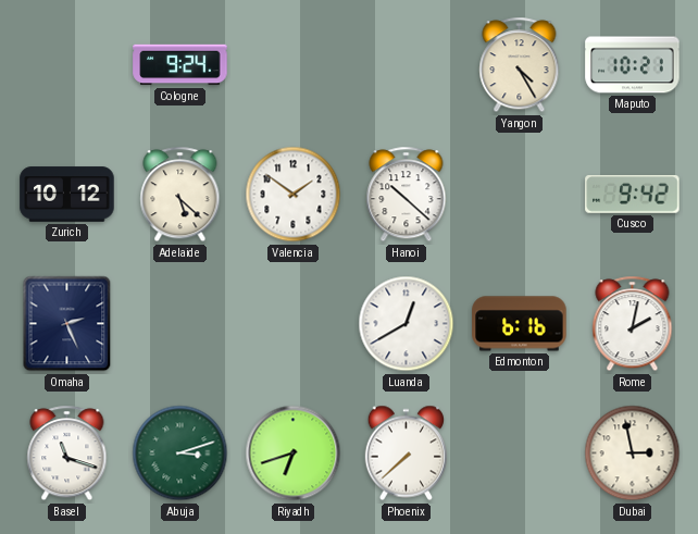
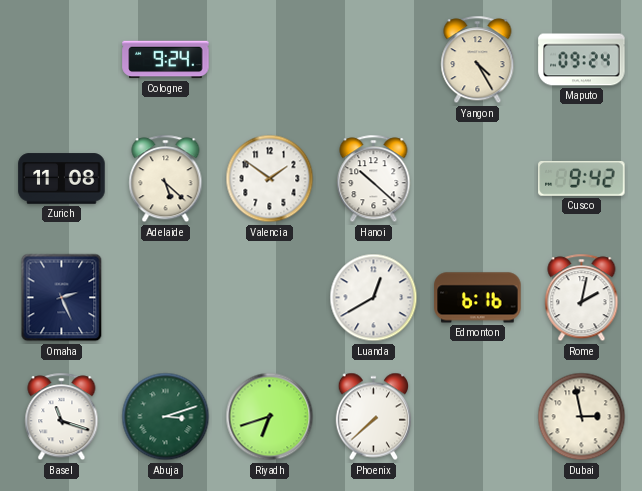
Maputo: 10:21 -> 09:24 (582, 60)
Zurich: 10:12 -> 11:08 (62, 179)
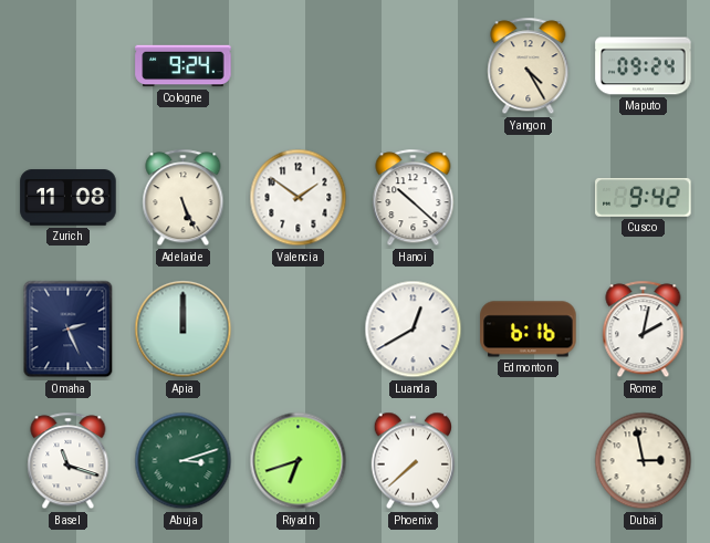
Adelaide: 5:22 -> 5:26 (184, 198)
Apia: none -> 12:00 (184, 330)
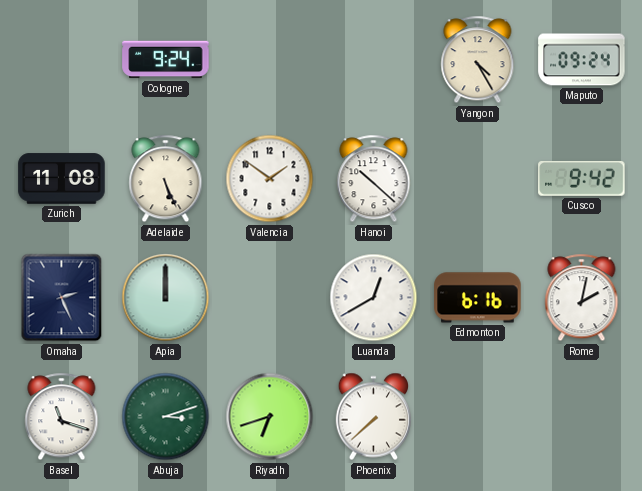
Dubai: 2:58 -> none (644, 461)
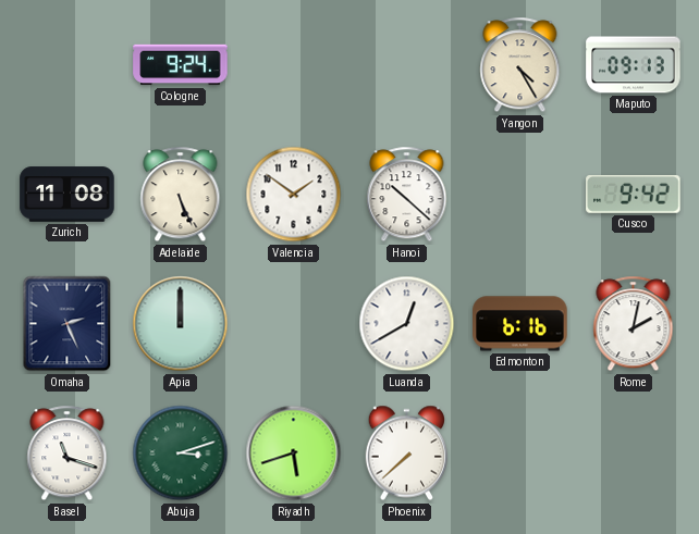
Maputo: 09:24 -> 09:13 (634, 65)
Riyadh: 6:42 -> 5:42 (294, 454)
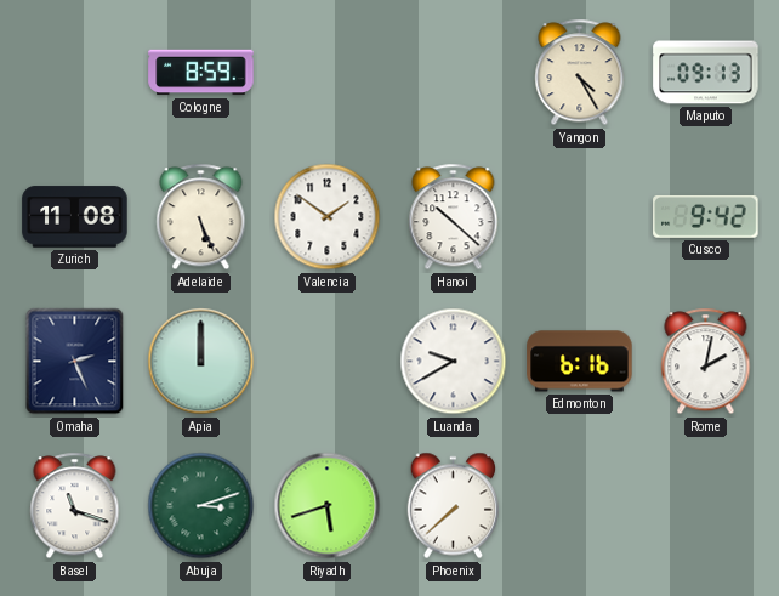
Cologne: 9:24 -> 8:59 (201, 73)
Luanda: 12:40 -> 9:40 (454, 362)
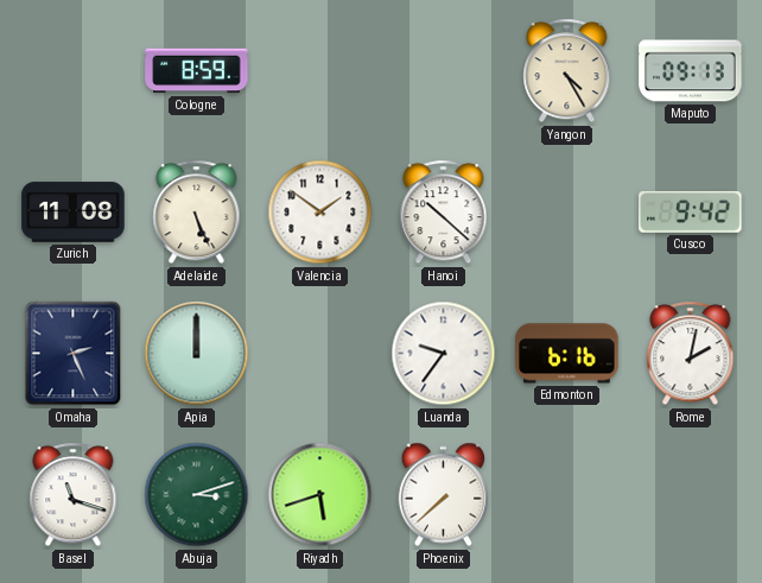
Luanda: 9:40 -> 9:36 (444, 354)
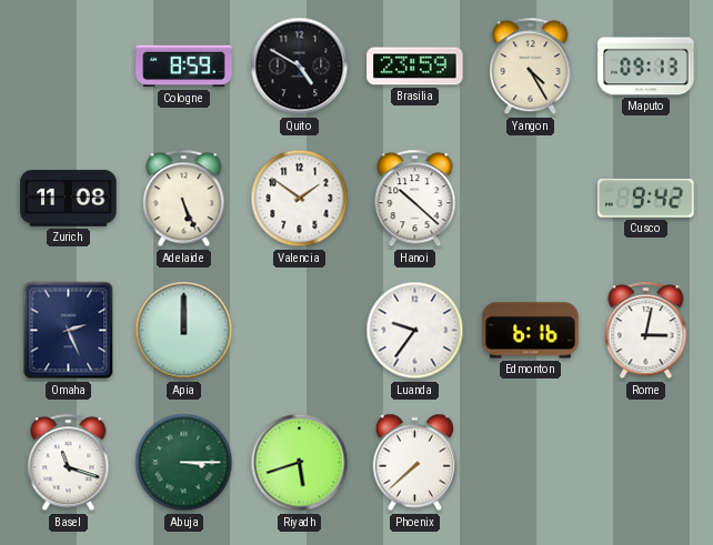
Quito: none -> 4:50 (300, 67)
Brasilia: none -> 23:59 (415, 67)
Rome: 2:02 -> 3:02 (646, 331)
Abuja: 3:12 -> 3:15 (184, 463)
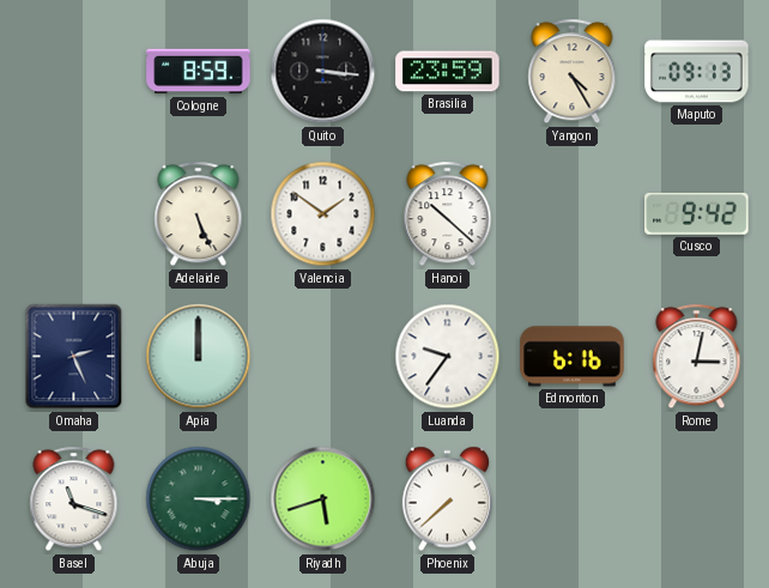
Quito: 4:50 -> 3:16 (323, 72)
Zurich: 11:08 -> none (69, 199)
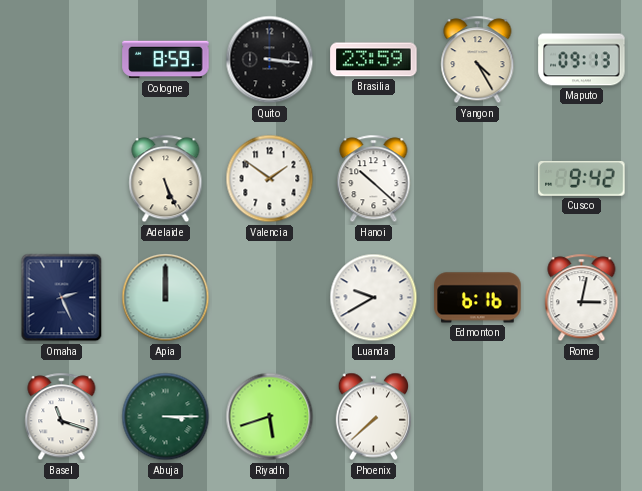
Luanda: 9:36 -> 9:40 (374, 298)
